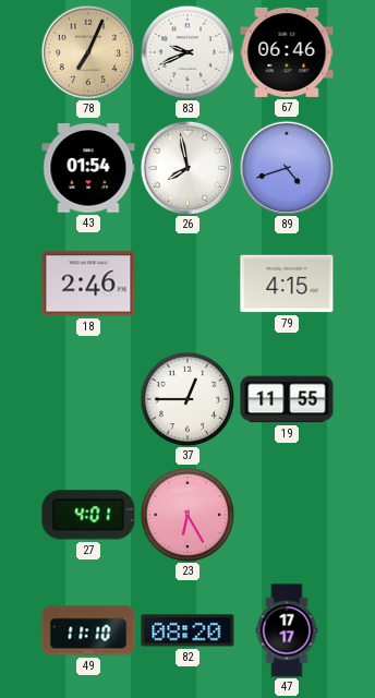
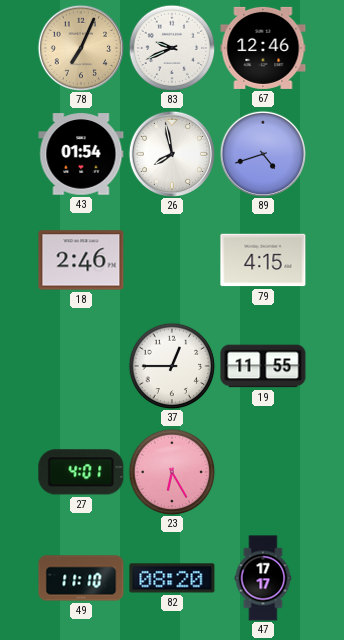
67: 06:46 -> 12:46 (263, 48)
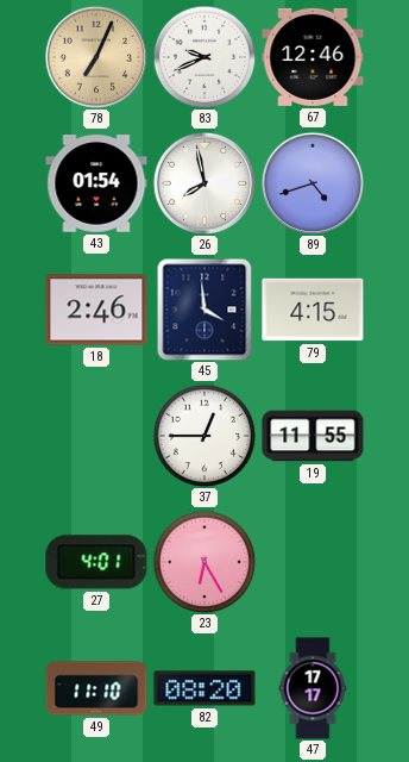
45: none -> 3:59 (204, 310)
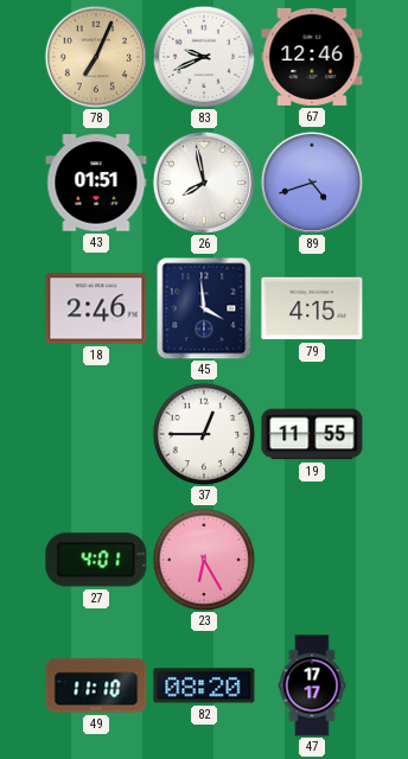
43: 01:54 -> 01:51 (96, 183)
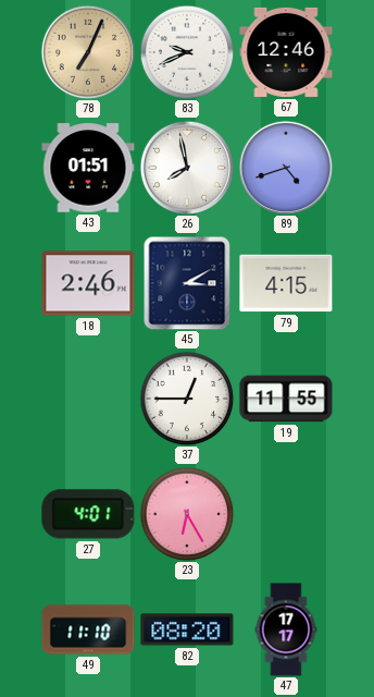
45: 3:59 -> 3:10 (187, 283)
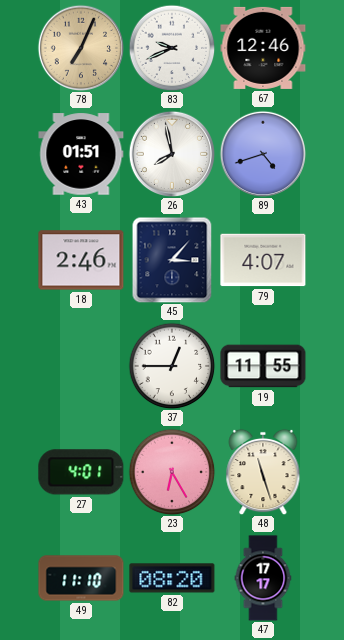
45: 3:10 -> 3:07 (172, 260)
79: 4:15 -> 4:07 (263, 260)
48: none -> 11:27 (263, 472)
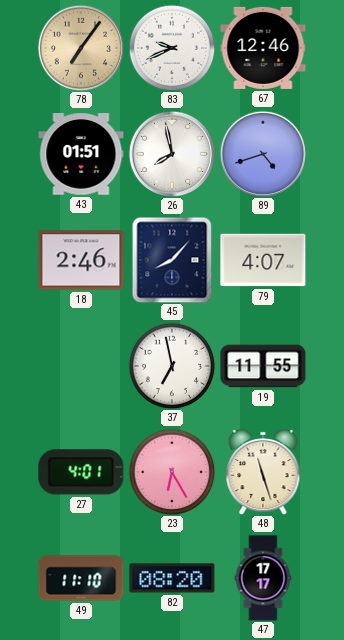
78: 7:04 -> 7:06 (81, 48)
45: 3:07 -> 8:07 (172, 260)
37: 12:45 -> 6:58 (172, 366)
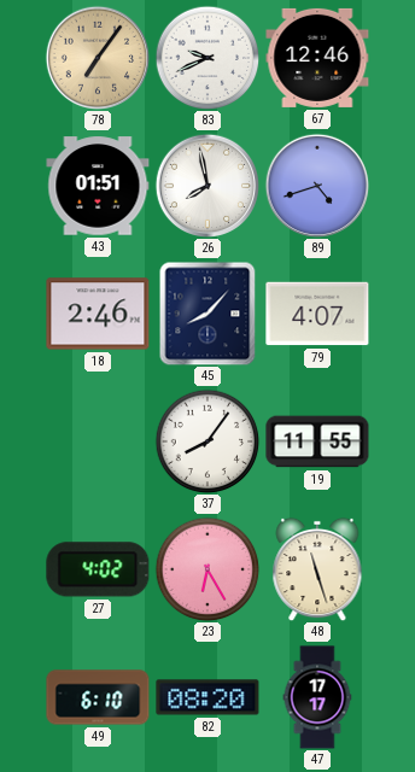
37: 6:58 -> 8:06 (207, 441)
27: 4:01 -> 4:02 (98, 569)
49: 11:10 -> 6:10 (98, 697)
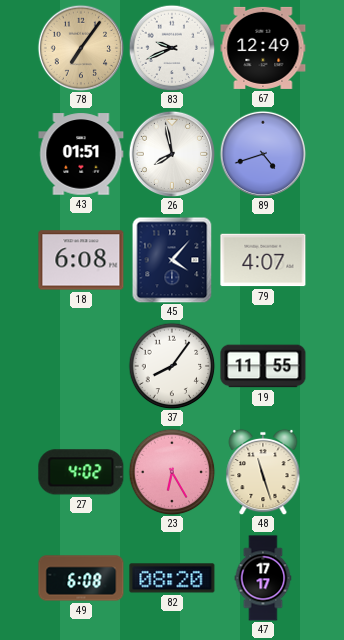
67: 12:46 -> 12:49 (263, 48)
18: 2:46 -> 6:08 (81, 260)
45: 8:07 -> 4:07 (172, 260)
49: 6:10 -> 6:08 (81, 578)
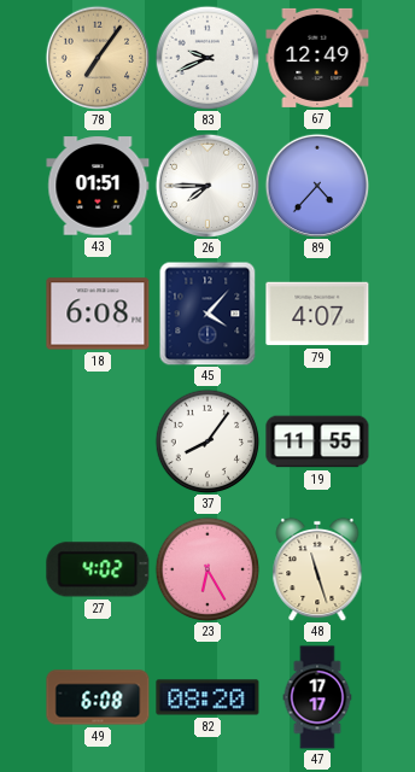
26: 7:58 -> 7:45 (207, 186)
89: 4:42 -> 4:37 (317, 186)
